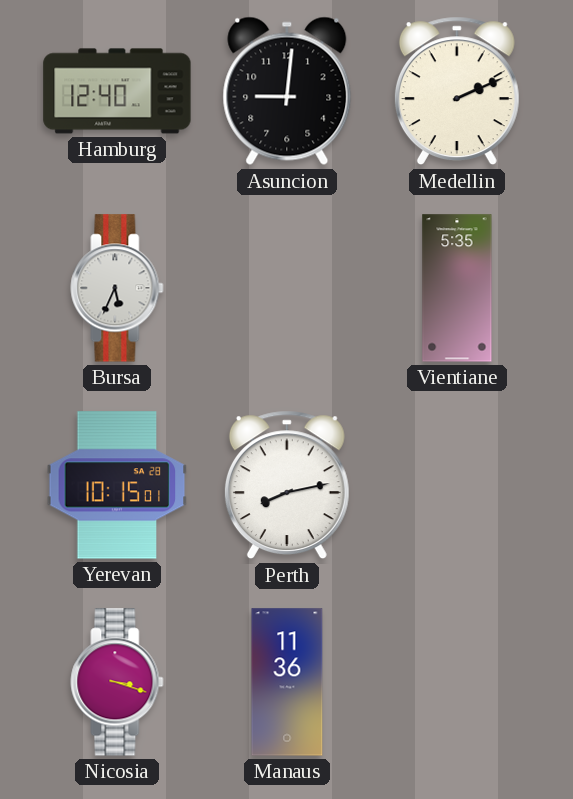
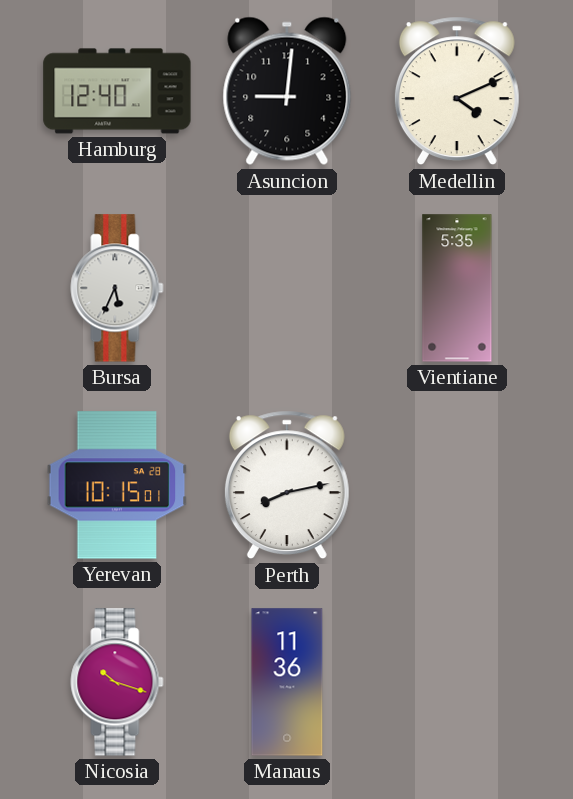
Medellin: 2:11 -> 4:11 (457, 91)
Nicosia: 3:18 -> 10:18 (117, 682)
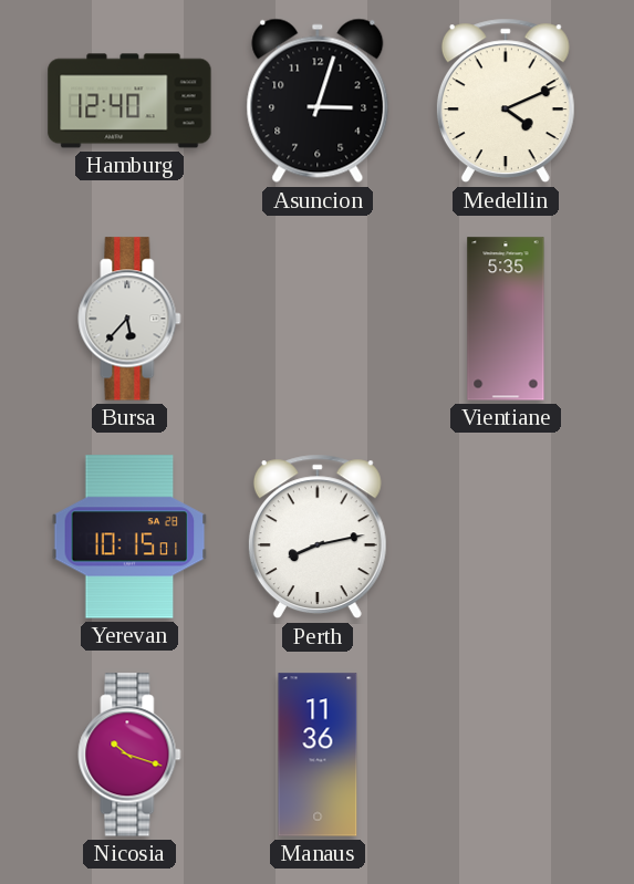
Asuncion: 9:01 -> 3:03 (318, 101)
Bursa: 5:34 -> 5:37 (129, 319)
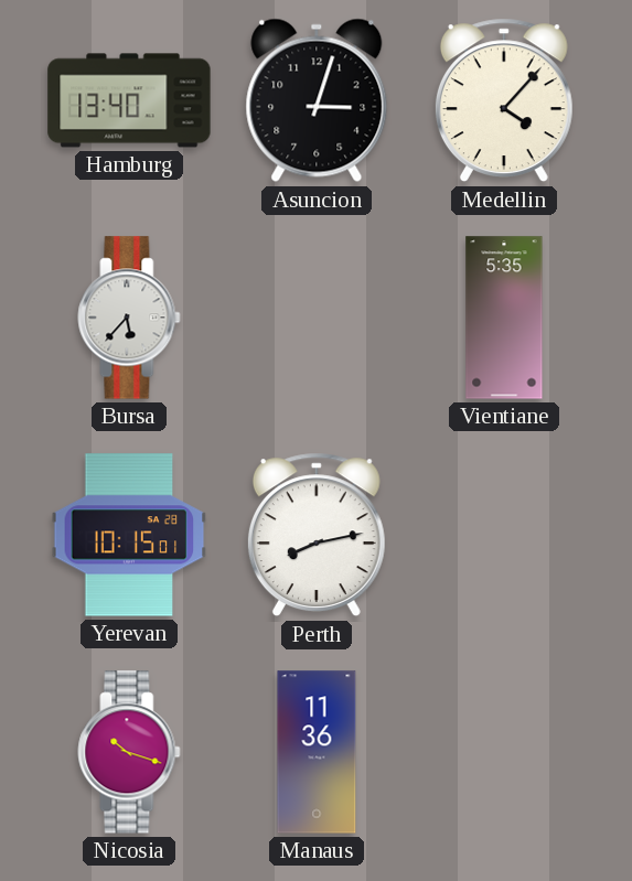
Hamburg: 12:40 -> 13:40 (129, 100)
Medellin: 4:11 -> 4:07 (504, 100)
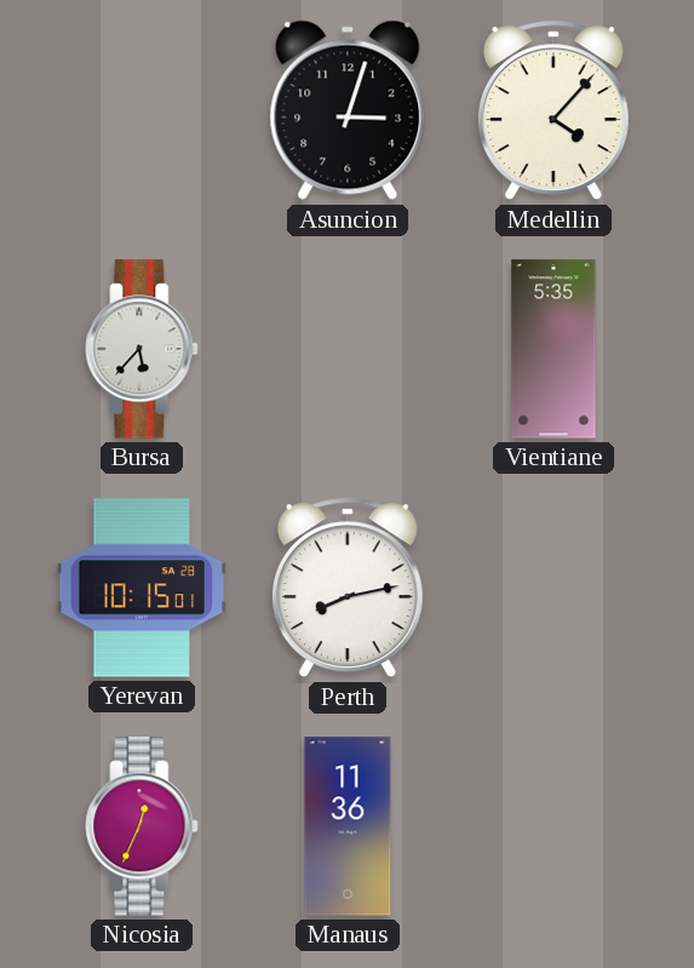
Hamburg: 13:40 -> none (129, 100)
Nicosia: 10:18 -> 12:34 (142, 826)
